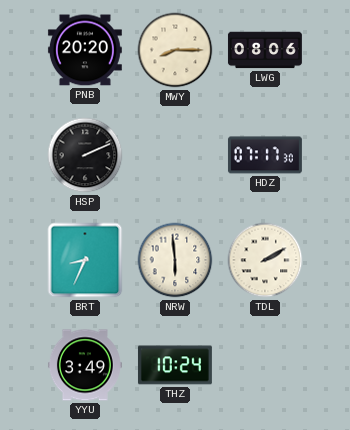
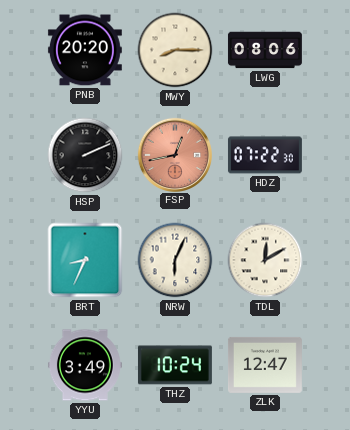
FSP: none -> 12:43 (174, 154)
HDZ: 07:17 -> 07:22 (265, 155)
NRW: 5:59 -> 6:04 (175, 260)
TDL: 2:10 -> 12:10 (265, 260)
ZLK: none -> 12:47 (265, 365)
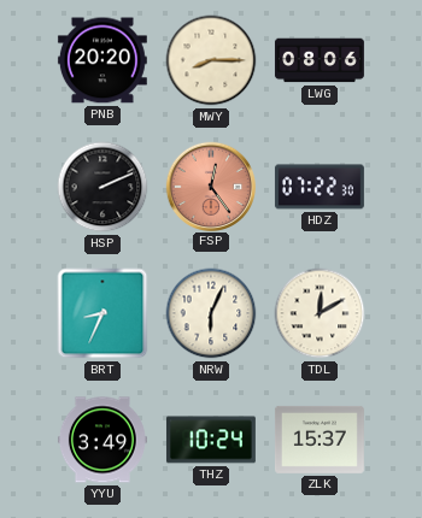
FSP: 12:43 -> 12:24 (210, 186)
ZLK: 12:47 -> 15:37 (320, 440)
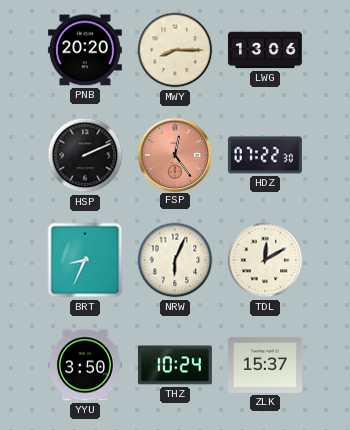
LWG: 08:06 -> 13:06 (265, 50)
YYU: 3:49 -> 3:50 (85, 365)
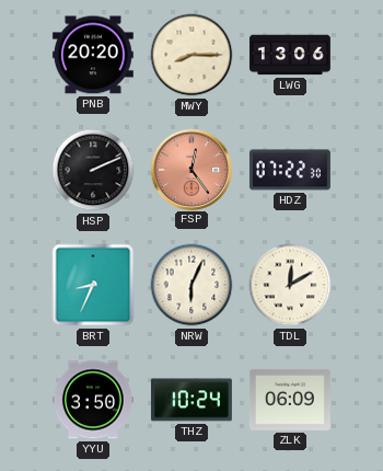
ZLK: 15:37 -> 06:09 (290, 400)
